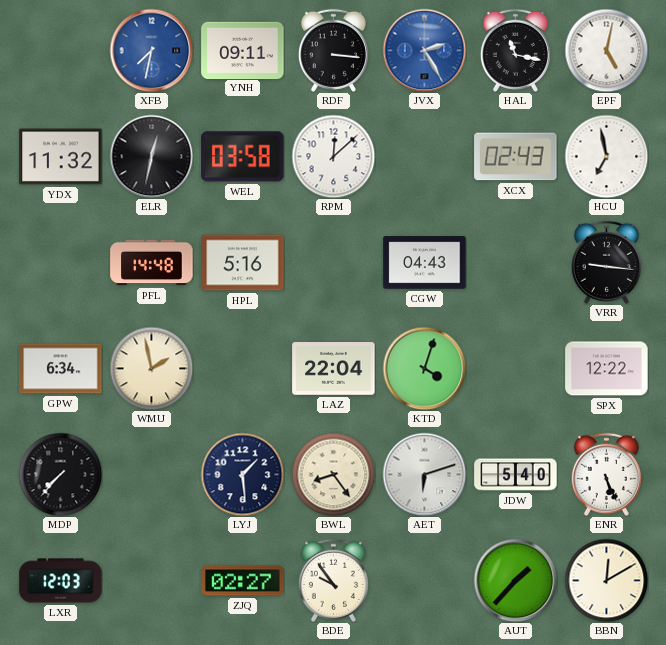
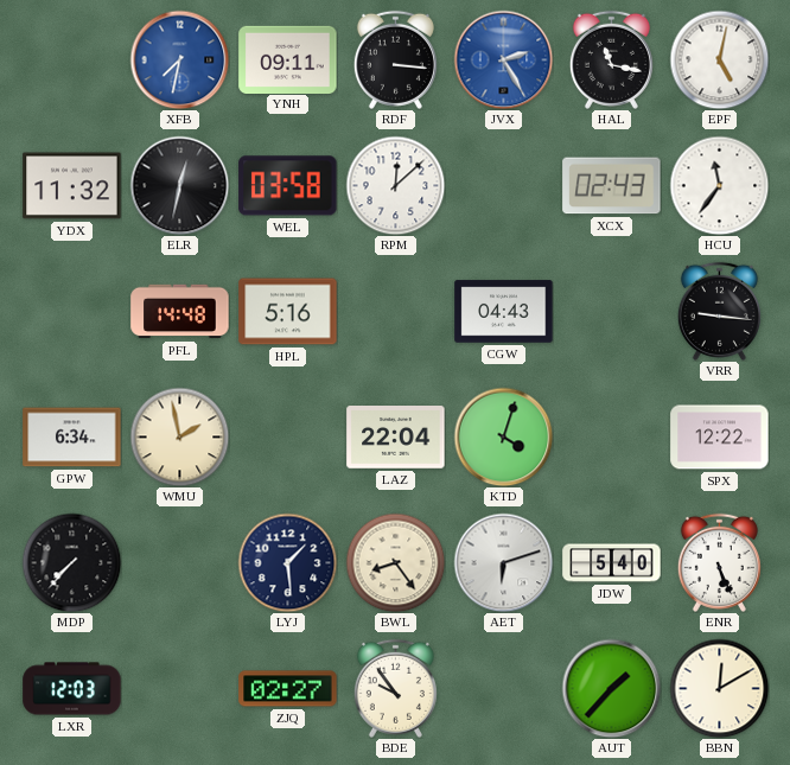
HCU: 6:58 -> 11:36 (719, 185)
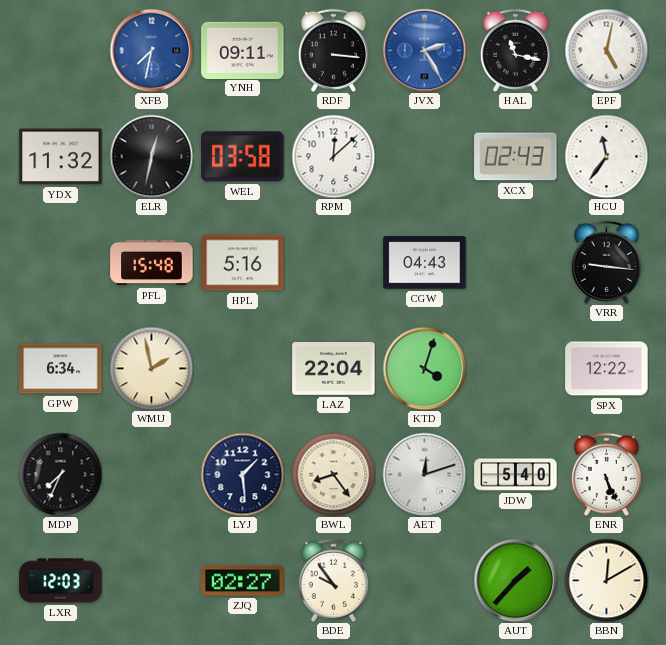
PFL: 14:48 -> 15:48 (152, 263)
MDP: 7:37 -> 7:34 (60, 474)
AET: 6:12 -> 12:12 (424, 474)
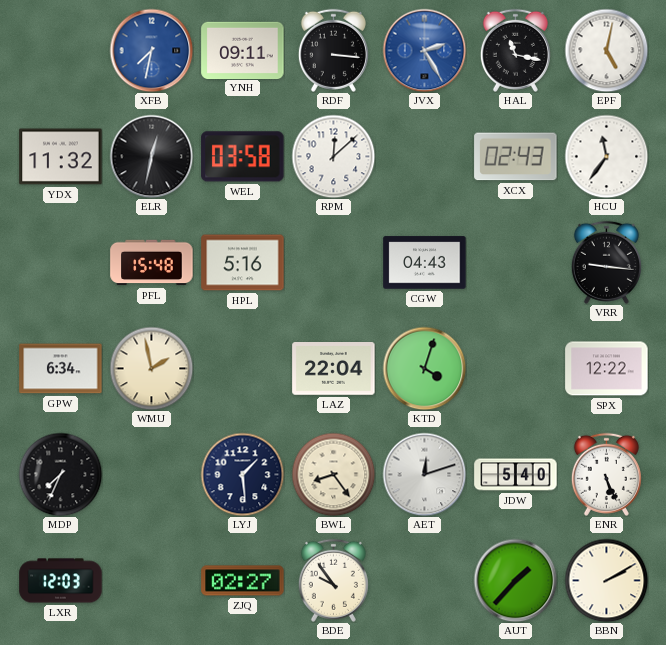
BBN: 12:10 -> 2:10 (606, 580)
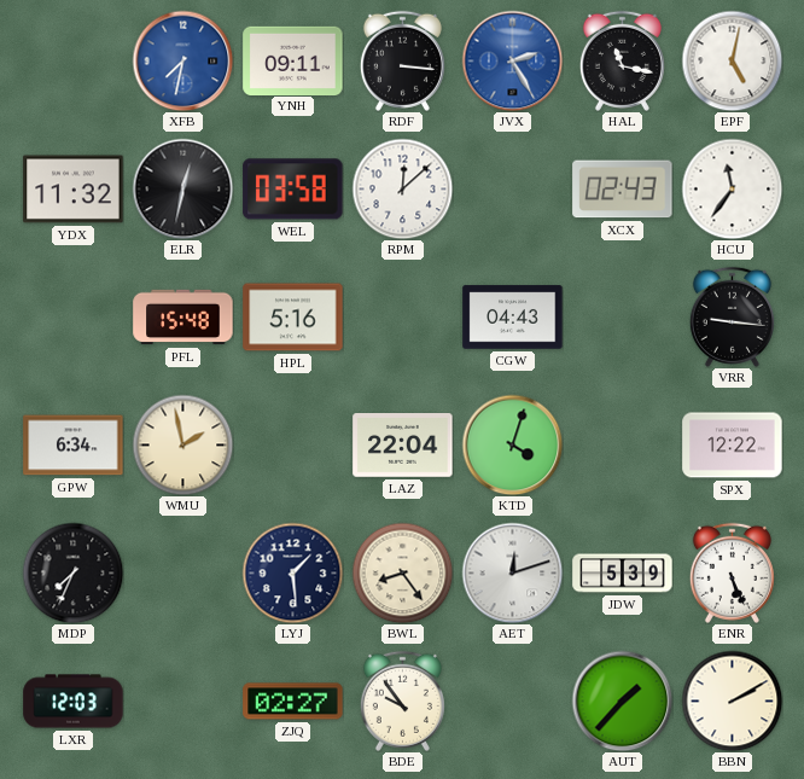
JDW: 5:40 -> 5:39 (623, 574)
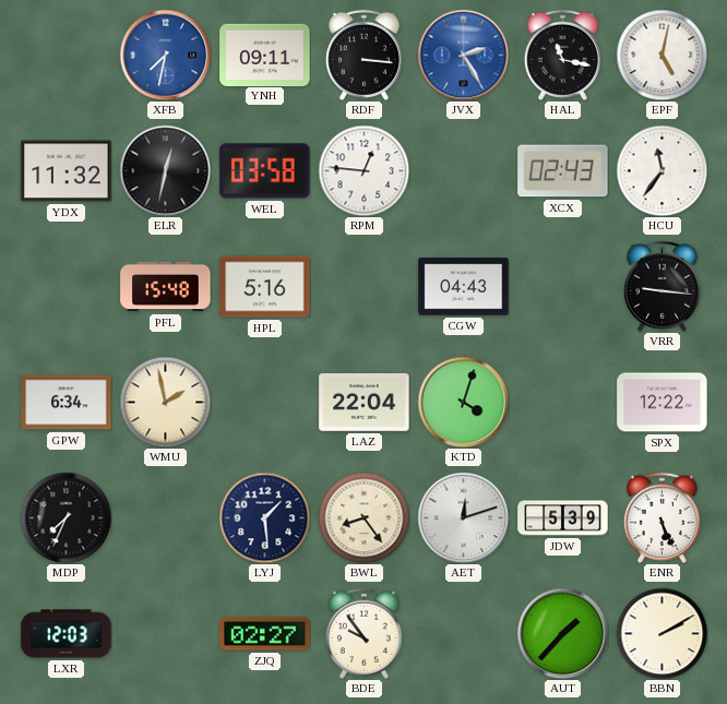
RPM: 12:08 -> 12:46 (364, 170)
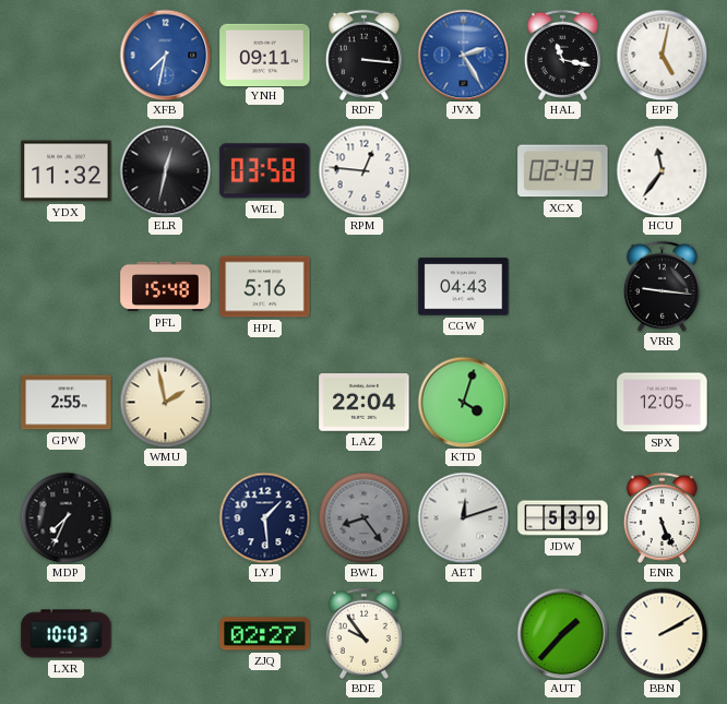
GPW: 6:34 -> 2:55 (67, 403)
SPX: 12:22 -> 12:05 (663, 403)
BWL dial: cream -> grey (364, 517)
LXR: 12:03 -> 10:03 (67, 634)
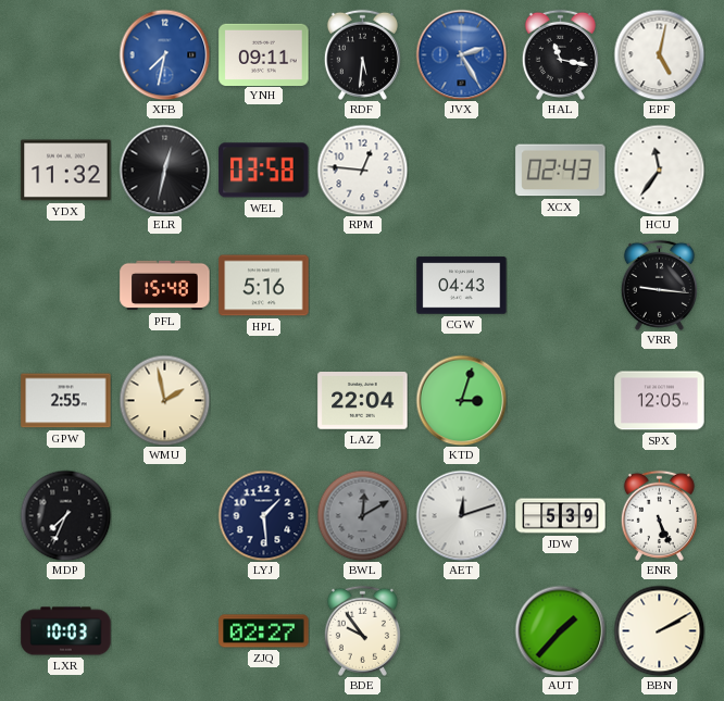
RDF: 3:16 -> 5:31 (362, 54)
KTD: 4:03 -> 3:03 (461, 400)
BWL: 8:24 -> 12:10 (362, 515)
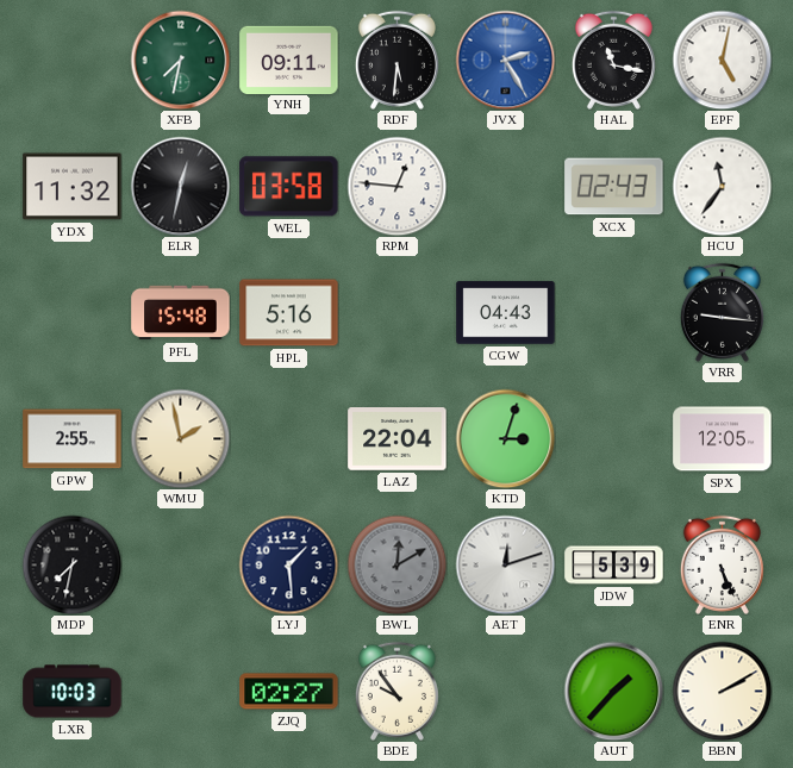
XFB dial: blue -> green (180, 60)
MDP: 7:34 -> 7:32 (71, 564)
